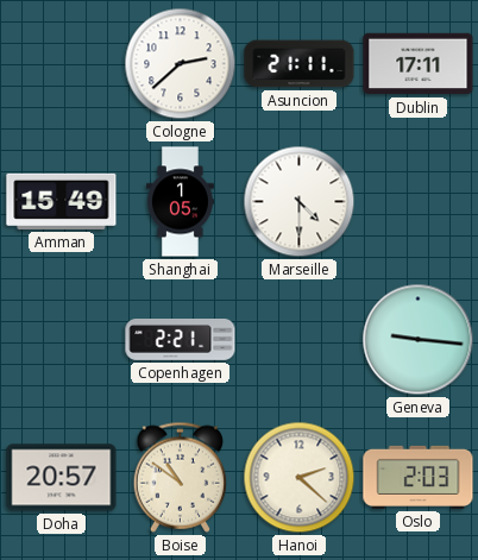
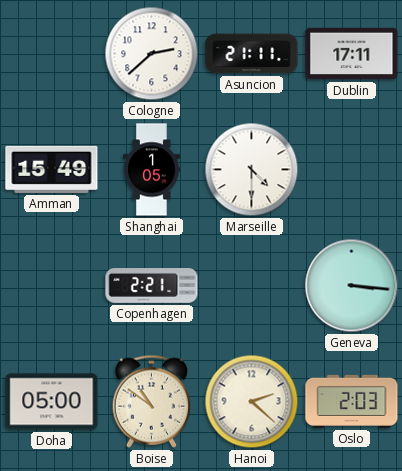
Geneva: 9:16 -> 3:16 (352, 286)
Doha: 20:57 -> 05:00 (52, 402)
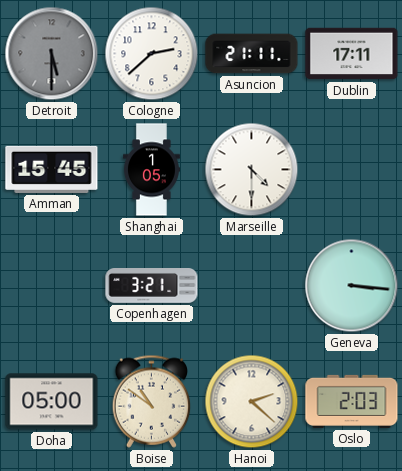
Detroit: none -> 5:30 (52, 54)
Amman: 15:49 -> 15:45 (52, 169)
Copenhagen: 2:21 -> 3:21 (152, 286)
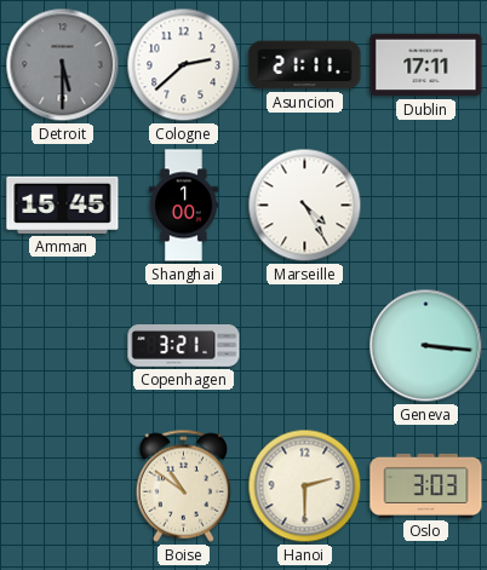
Shanghai: 1:05 -> 1:00 (183, 206)
Marseille: 4:30 -> 4:25 (305, 206)
Doha: 05:00 -> none (52, 402)
Hanoi: 2:22 -> 2:30 (305, 486)
Oslo: 2:03 -> 3:03 (426, 485)
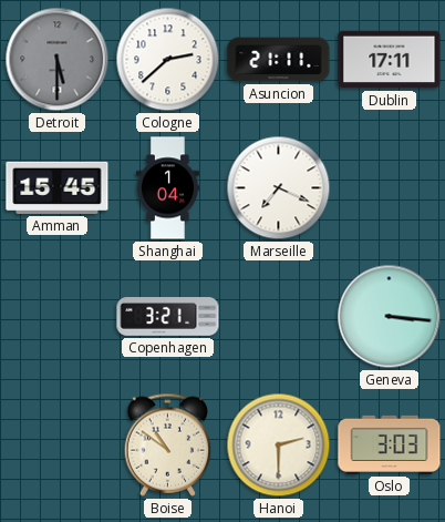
Shanghai: 1:00 -> 1:04 (167, 188)
Marseille: 4:25 -> 7:19 (279, 188)
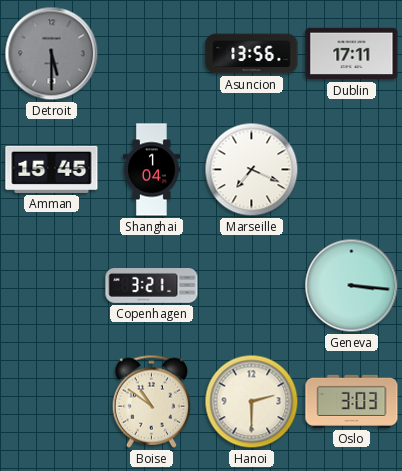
Cologne: 2:38 -> none (168, 60)
Asuncion: 21:11 -> 13:56 (252, 54)
